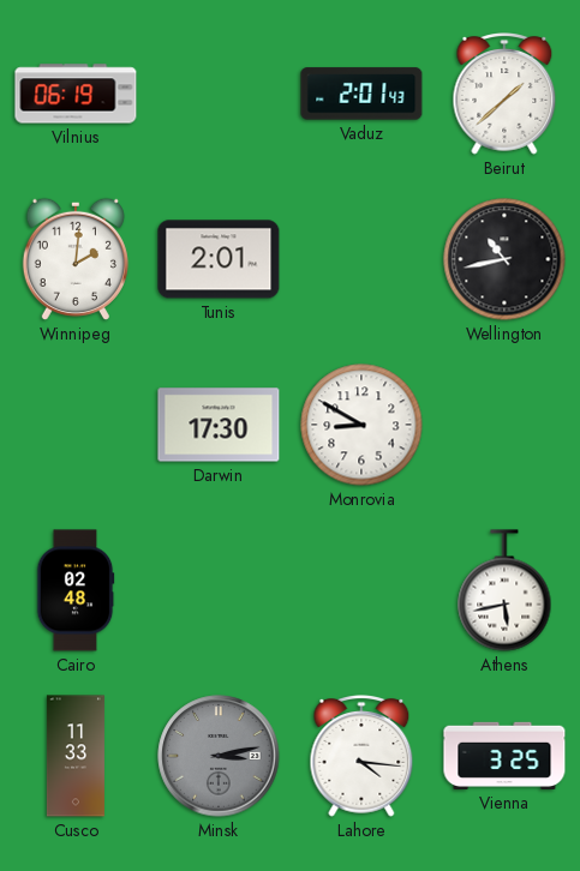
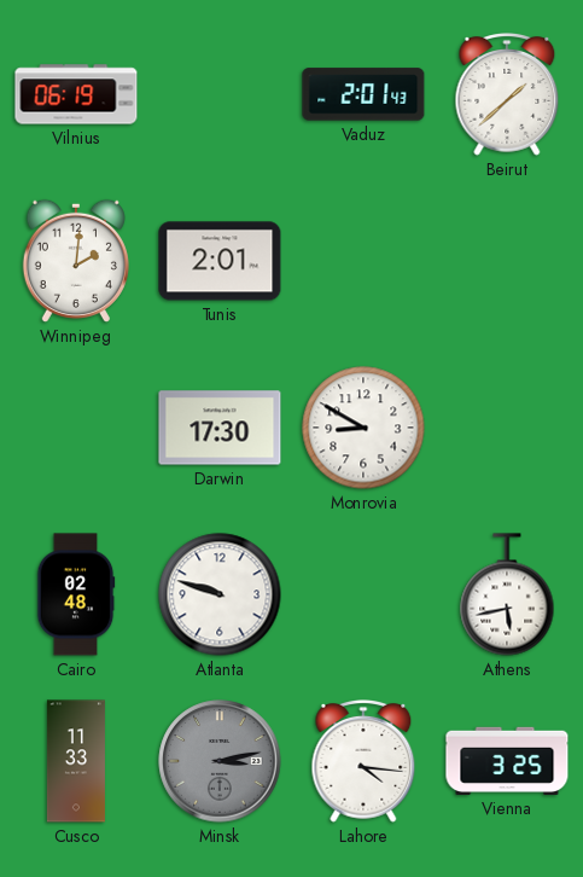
Wellington: 10:43 -> none (504, 259)
Atlanta: none -> 9:48 (220, 594)
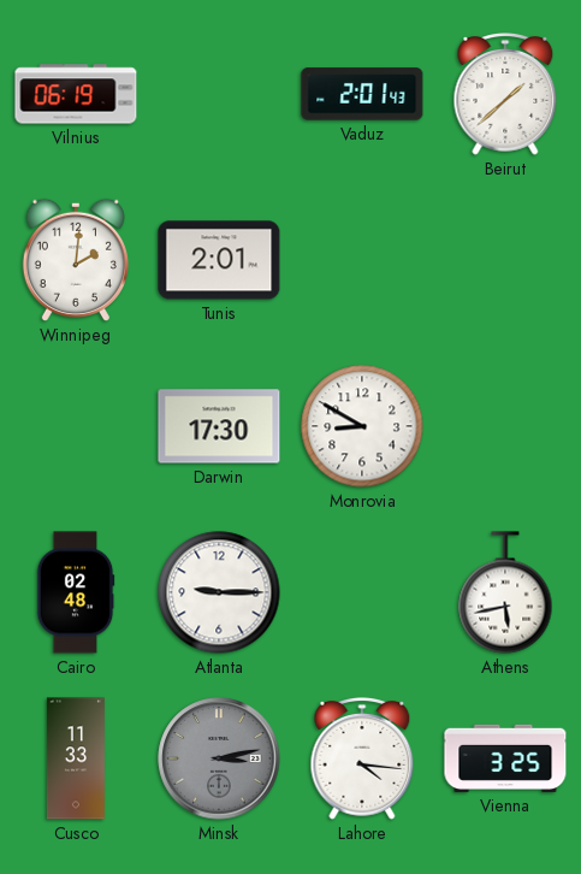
Atlanta: 9:48 -> 9:15 (219, 592)
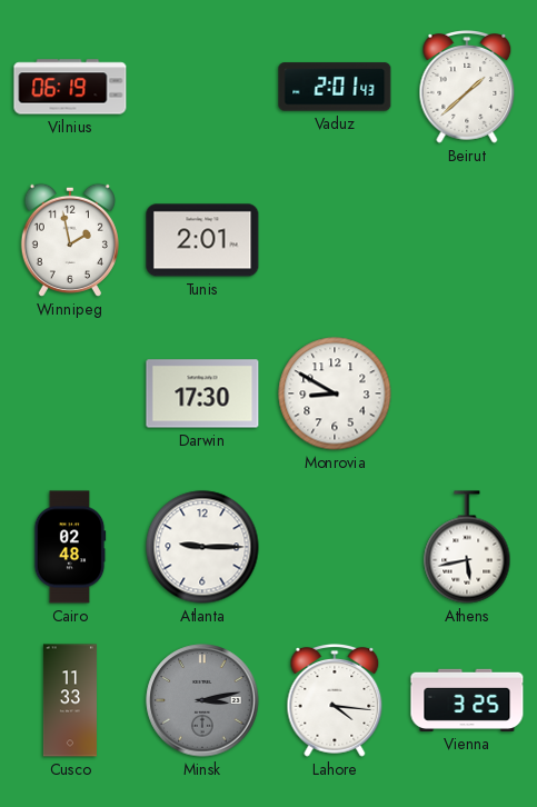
Winnipeg: 2:01 -> 1:58 (70, 240)
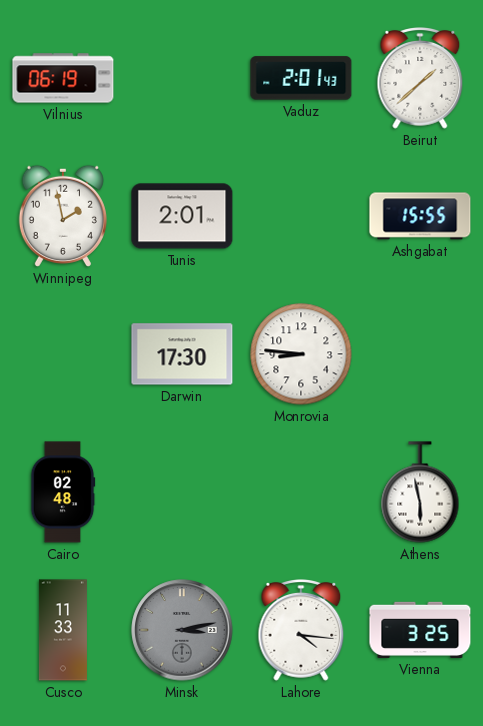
Ashgabat: none -> 15:55 (420, 216)
Monrovia: 8:50 -> 8:46 (301, 354)
Atlanta: 9:15 -> none (202, 547)
Athens: 5:43 -> 5:58 (420, 492)
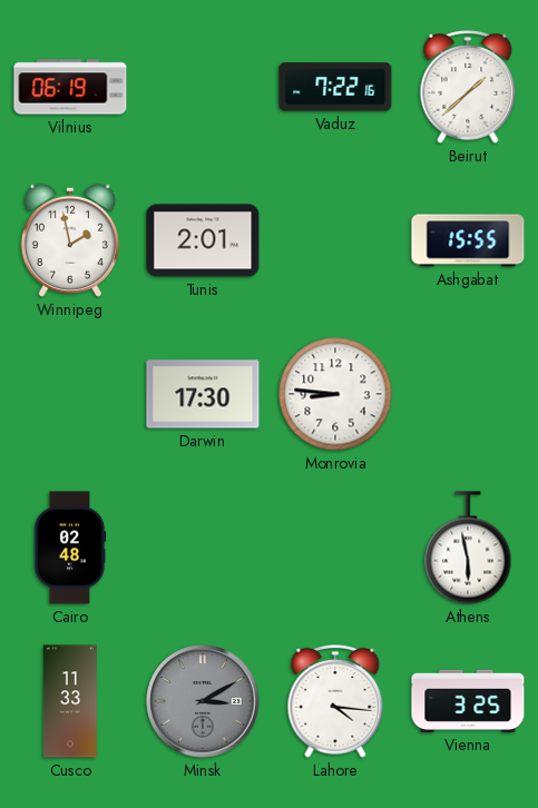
Vaduz: 2:01 -> 7:22 (335, 87)
Minsk: 3:13 -> 3:10 (203, 701)
